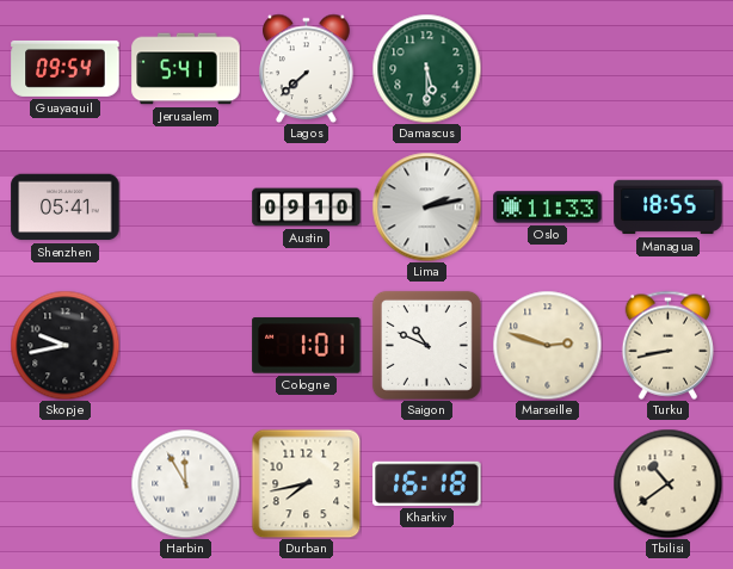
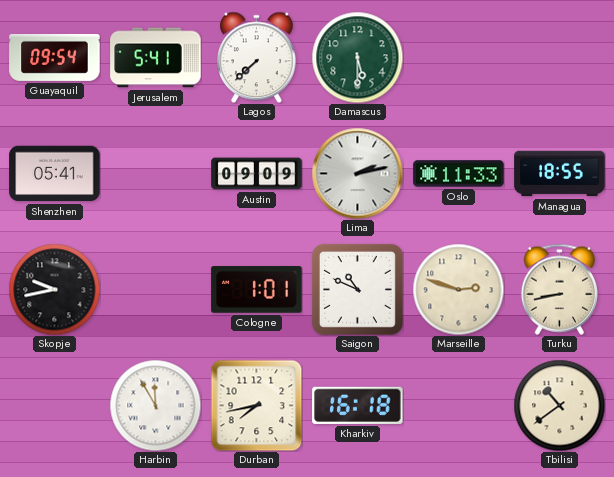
Austin: 09:10 -> 09:09 (257, 174)
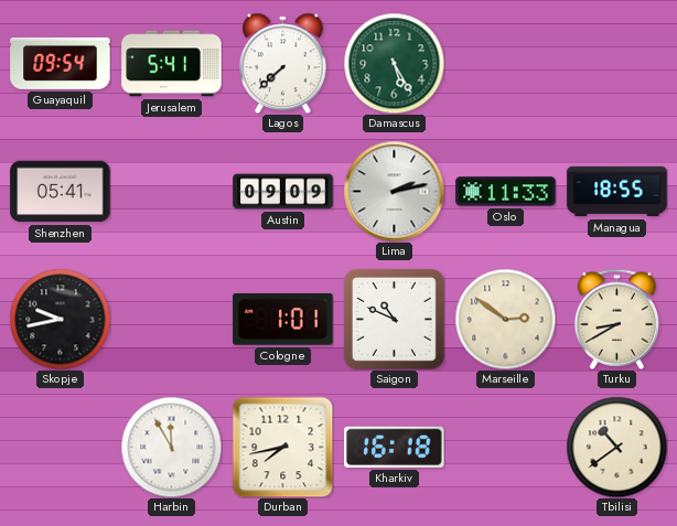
Damascus: 5:30 -> 5:25 (394, 63)
Marseille: 2:48 -> 2:51 (505, 319)
Turku: 8:43 -> 8:40 (616, 319)
